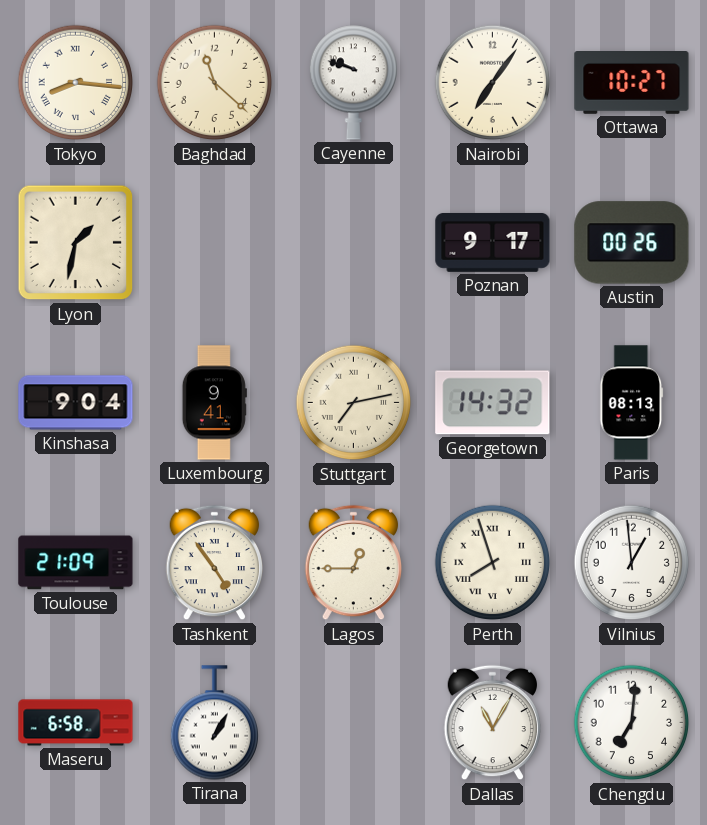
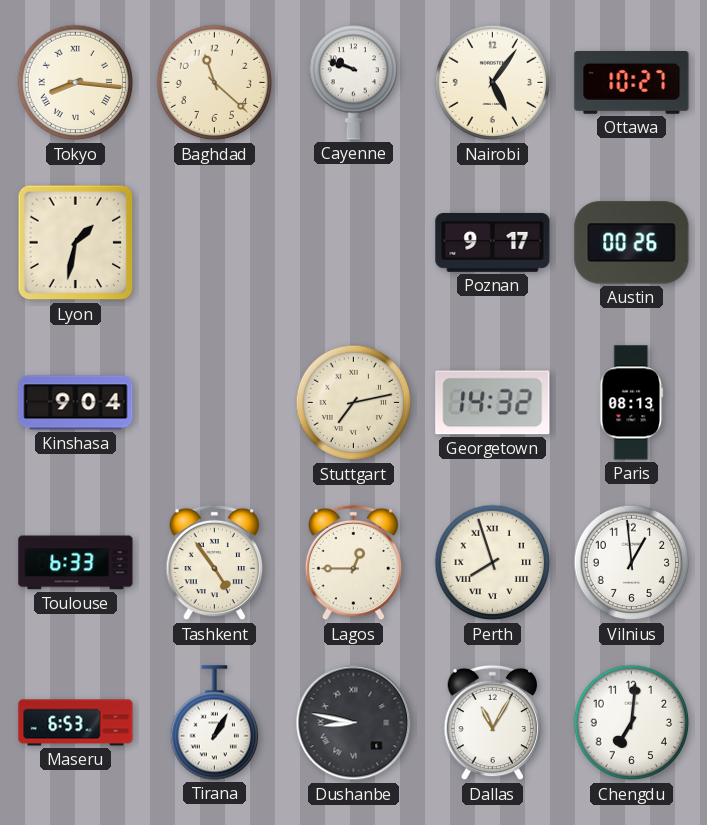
Nairobi: 7:06 -> 5:06 (493, 83)
Luxembourg: 9:41 -> none (214, 403)
Toulouse: 21:09 -> 6:33 (76, 563)
Maseru: 6:58 -> 6:53 (76, 723)
Dushanbe: none -> 8:47 (354, 723)
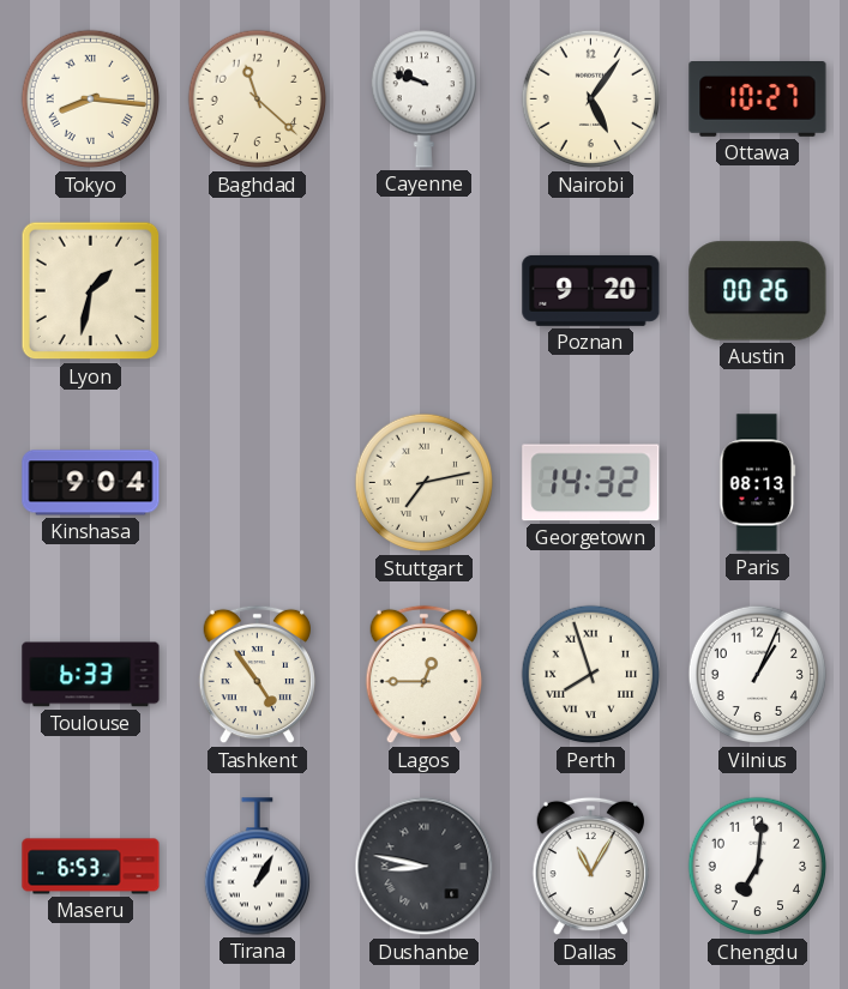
Poznan: 9:17 -> 9:20 (591, 290)
Vilnius: 12:59 -> 1:04 (758, 675)
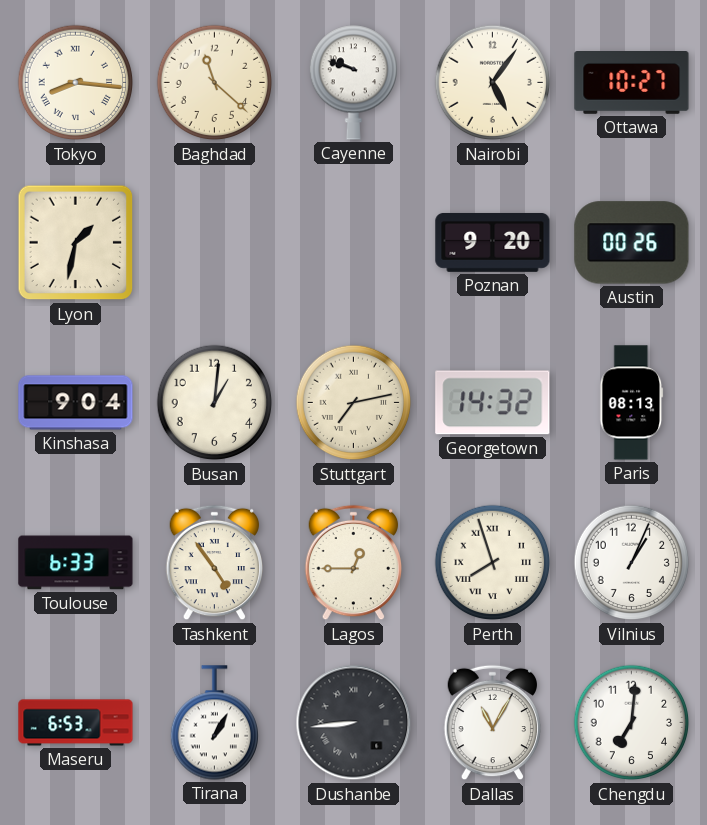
Busan: none -> 1:01 (215, 403)
Dushanbe: 8:47 -> 8:44 (354, 723)
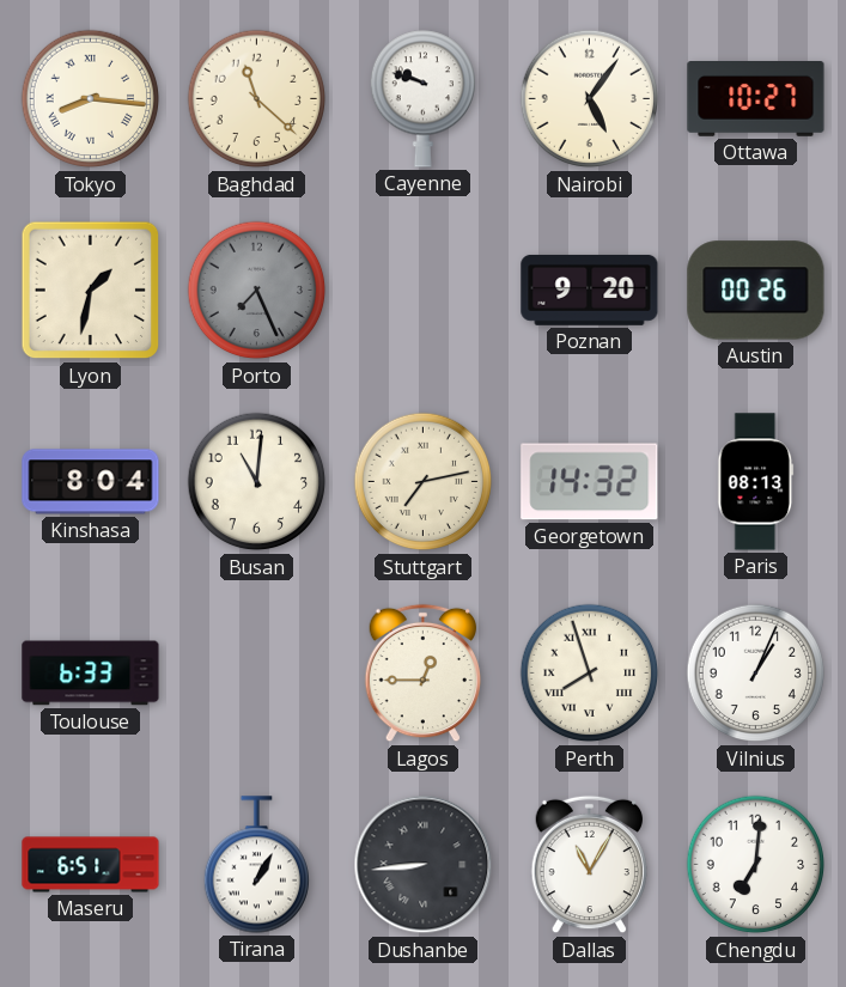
Porto: none -> 7:26 (257, 291)
Kinshasa: 9:04 -> 8:04 (91, 482)
Busan: 1:01 -> 11:01 (257, 482)
Tashkent: 4:54 -> none (215, 563)
Maseru: 6:53 -> 6:51 (91, 865)
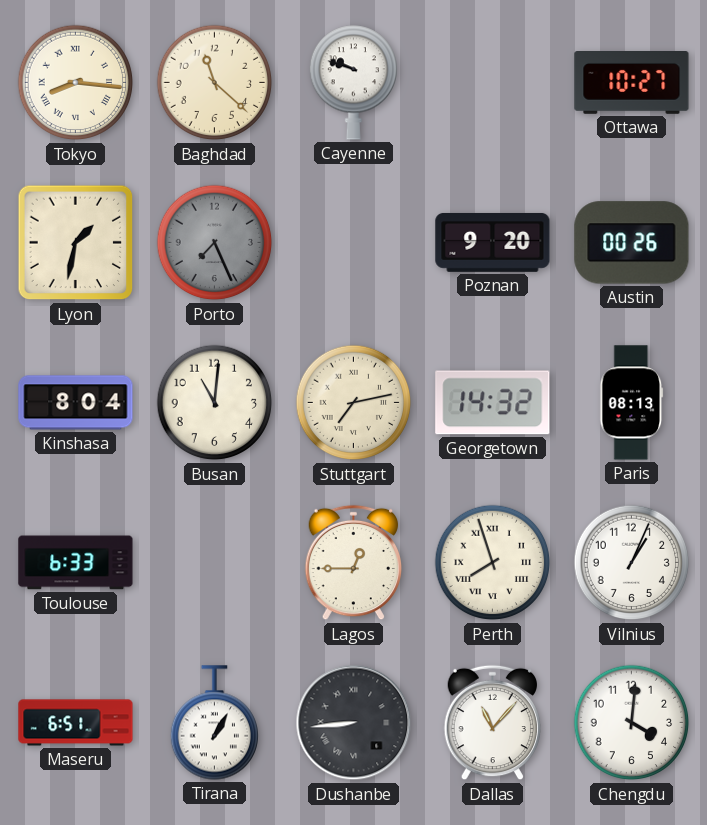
Nairobi: 5:06 -> none (590, 99)
Dallas: 11:05 -> 11:07 (493, 723)
Chengdu: 7:01 -> 4:01 (632, 723)
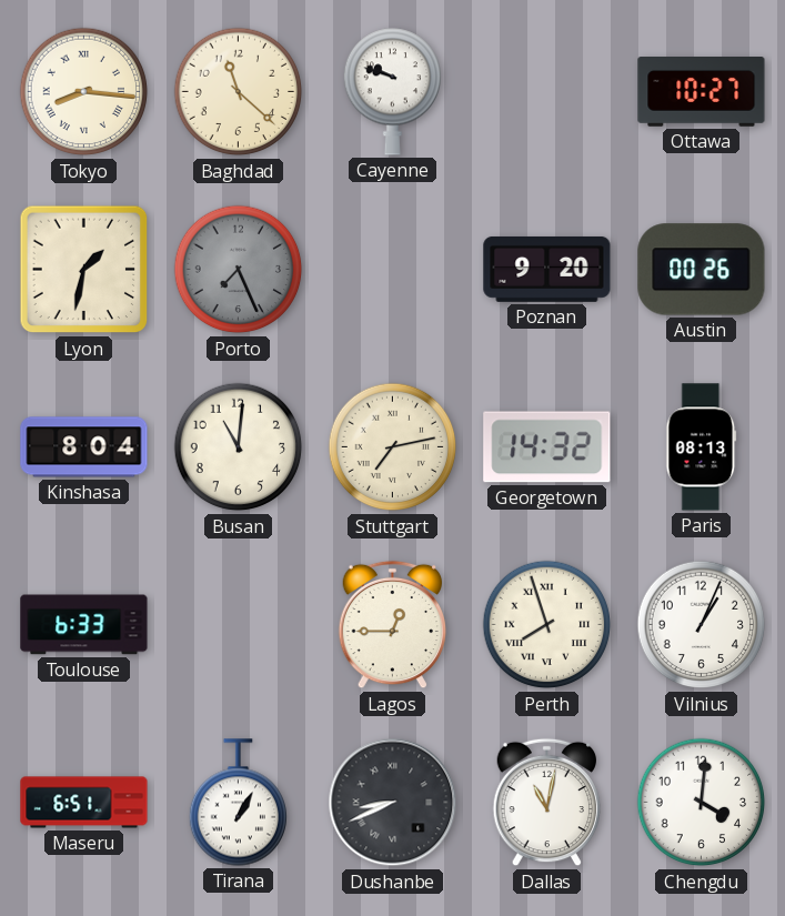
Dushanbe: 8:44 -> 8:41 (393, 803)
Dallas: 11:07 -> 11:02 (547, 803)
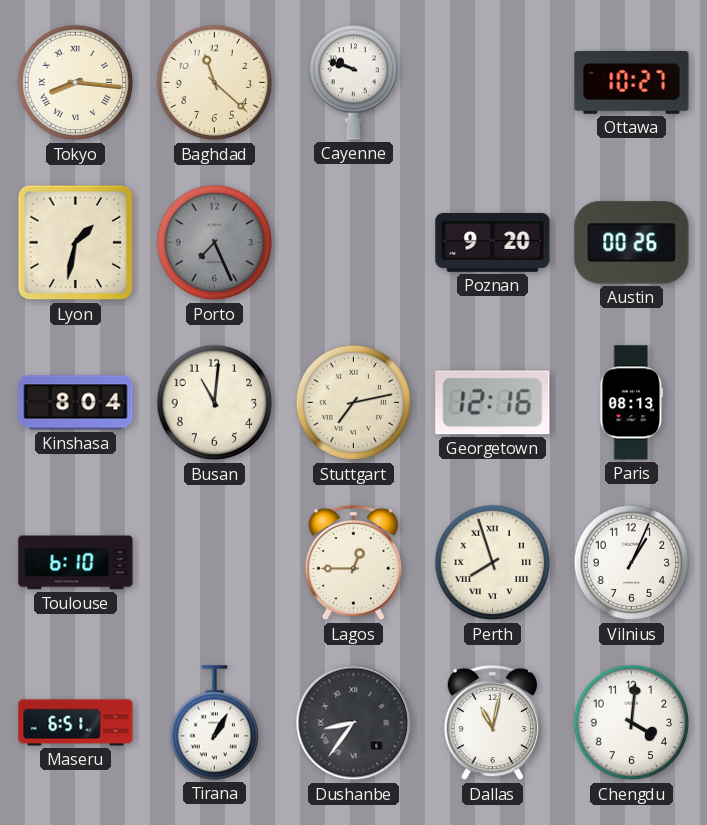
Georgetown: 14:32 -> 12:16 (493, 403)
Toulouse: 6:33 -> 6:10 (76, 563)
Dushanbe: 8:41 -> 8:36 (354, 723)
